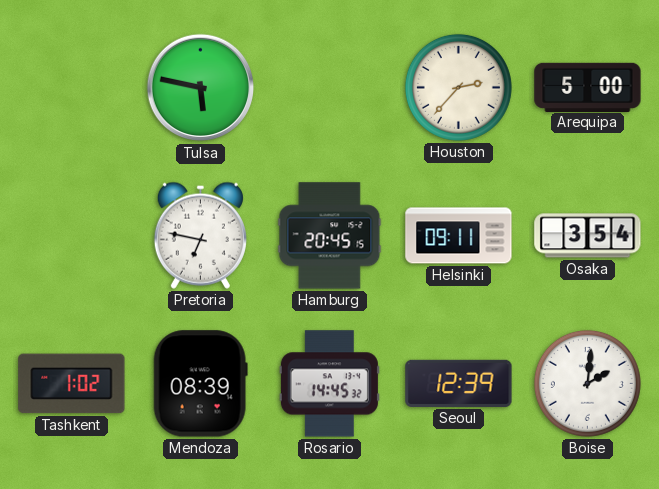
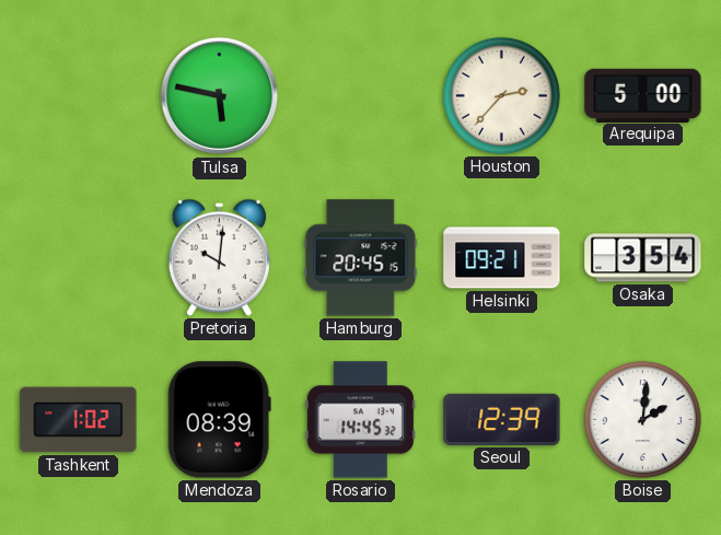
Pretoria: 6:47 -> 10:01 (219, 257)
Helsinki: 09:11 -> 09:21 (502, 258)
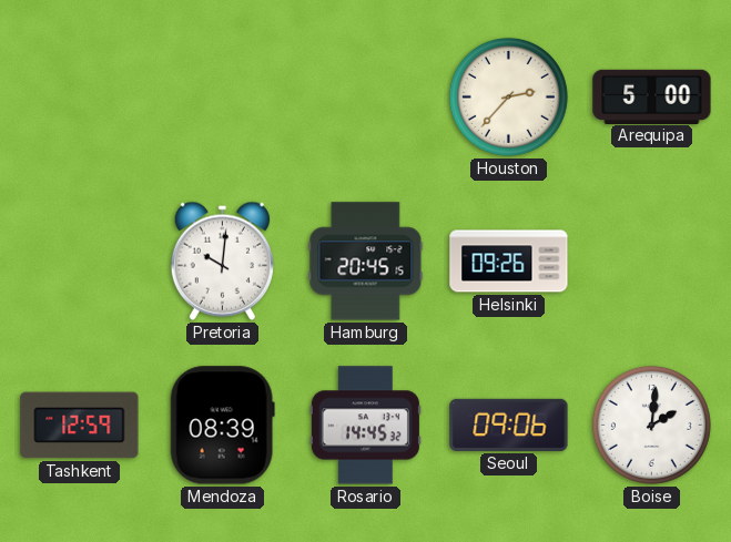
Tulsa: 5:47 -> none (220, 96)
Helsinki: 09:21 -> 09:26 (509, 262)
Osaka: 3:54 -> none (643, 258)
Tashkent: 1:02 -> 12:59 (80, 426)
Seoul: 12:39 -> 09:06 (509, 425)
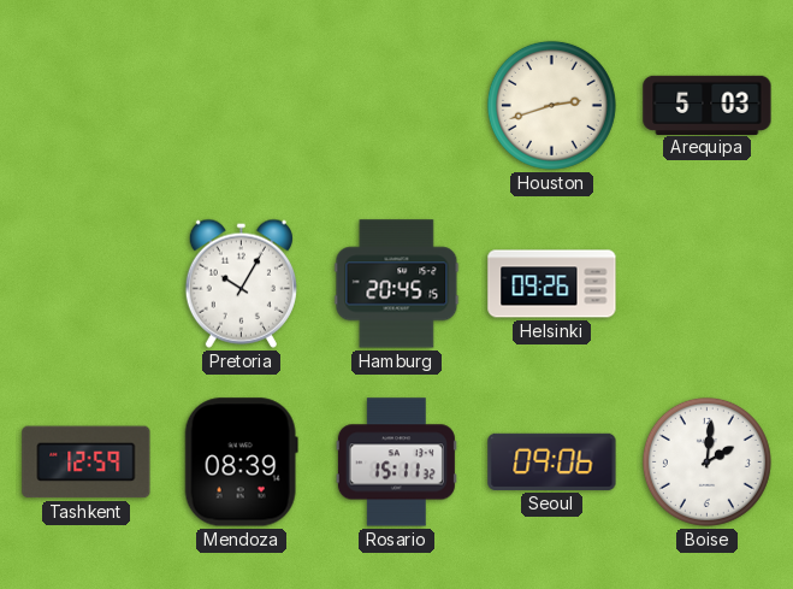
Houston: 2:37 -> 2:42 (551, 105)
Arequipa: 5:00 -> 5:03 (708, 105)
Pretoria: 10:01 -> 10:05 (241, 283)
Rosario: 14:45 -> 15:11 (396, 463)
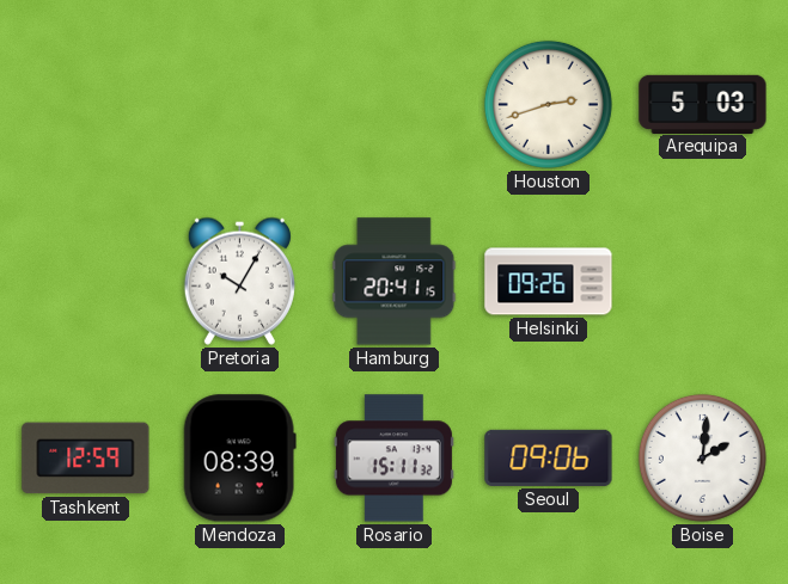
Hamburg: 20:45 -> 20:41 (395, 282)
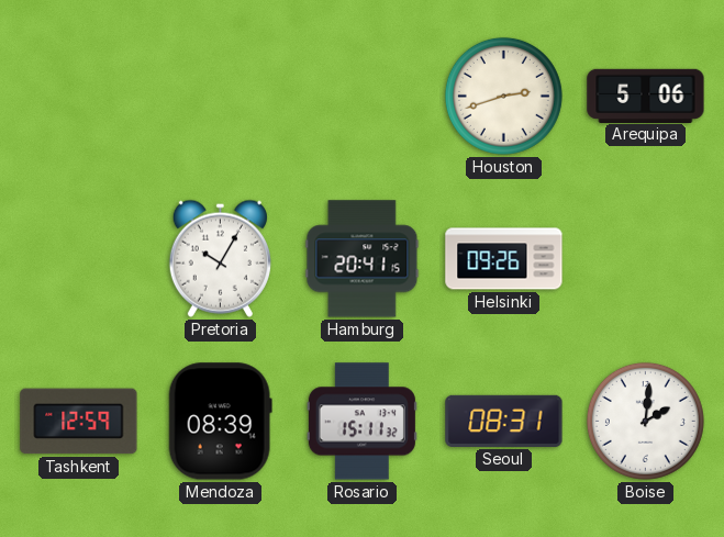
Arequipa: 5:03 -> 5:06 (646, 96)
Seoul: 09:06 -> 08:31 (504, 421)
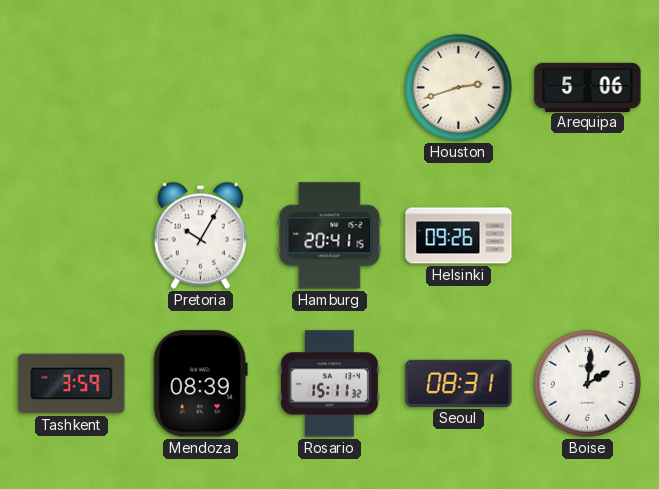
Tashkent: 12:59 -> 3:59 (72, 384)
